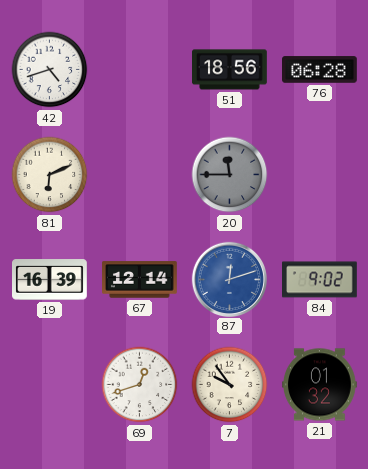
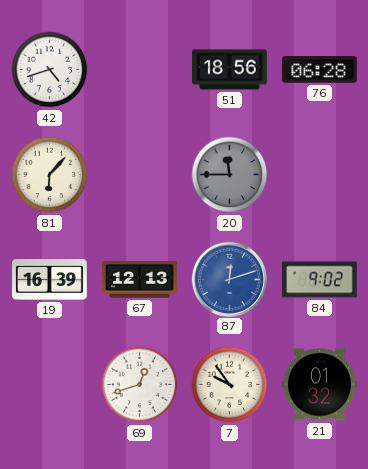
81: 6:11 -> 6:07 (50, 175)
67: 12:14 -> 12:13 (140, 280)
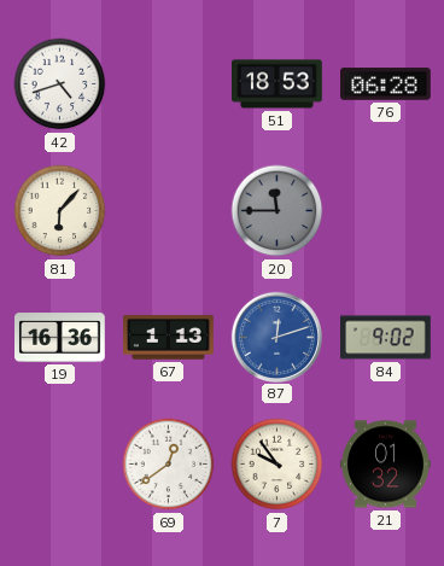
51: 18:56 -> 18:53 (277, 84)
19: 16:39 -> 16:36 (60, 338)
67: 12:13 -> 1:13 (169, 338)
69: 12:42 -> 12:39 (169, 465)
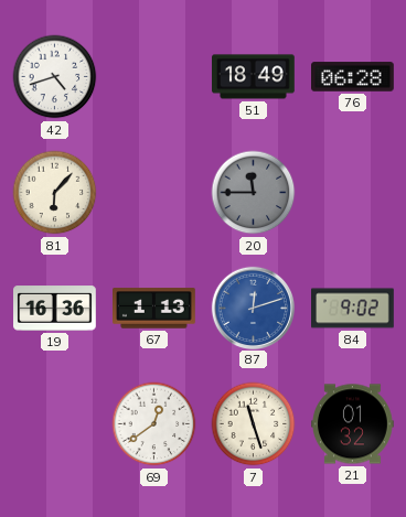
51: 18:53 -> 18:49 (254, 77)
7: 9:54 -> 11:27 (254, 424)
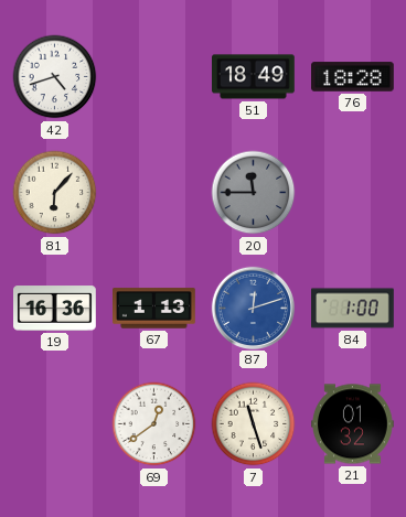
76: 06:28 -> 18:28 (353, 77)
84: 9:02 -> 1:00 (353, 309)
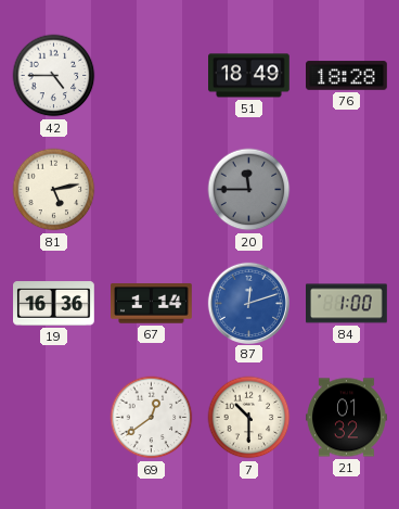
42: 4:42 -> 4:45 (54, 76)
81: 6:07 -> 5:13 (54, 190)
67: 1:13 -> 1:14 (152, 304)
7: 11:27 -> 10:30 (249, 418)
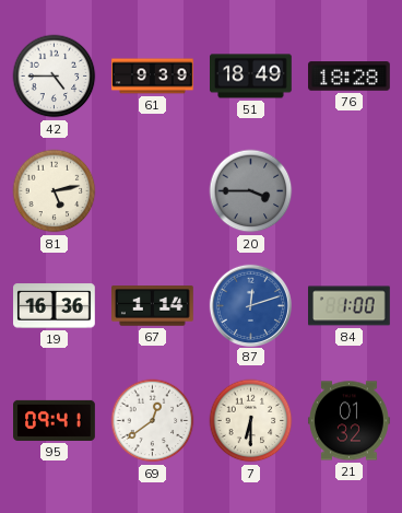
61: none -> 9:39 (153, 77)
20: 11:45 -> 3:45 (251, 191)
95: none -> 09:41 (55, 420)
7: 10:30 -> 6:30 (251, 421)
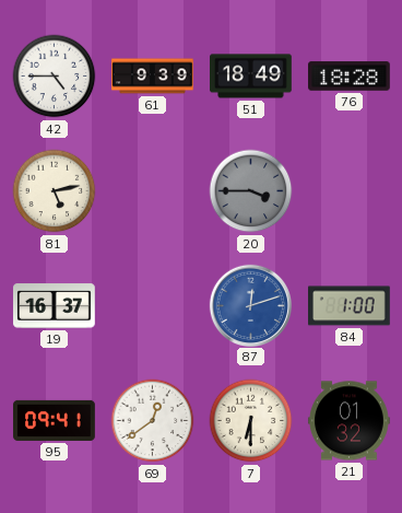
19: 16:36 -> 16:37 (55, 306)
67: 1:14 -> none (153, 306)
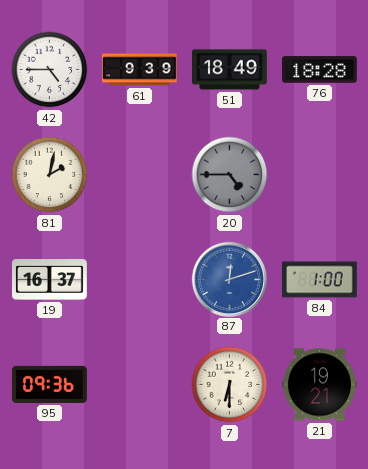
81: 5:13 -> 2:02 (50, 175)
20: 3:45 -> 4:45 (230, 175)
95: 09:41 -> 09:36 (50, 384)
69: 12:39 -> none (153, 421)
21: 01:32 -> 19:21 (320, 385)
